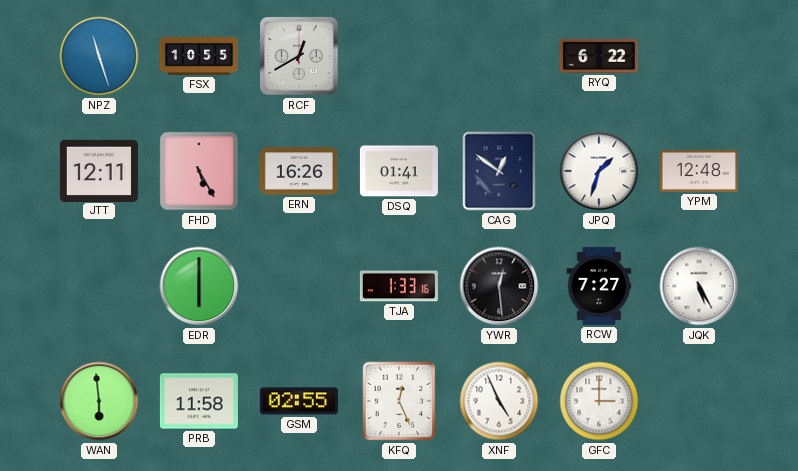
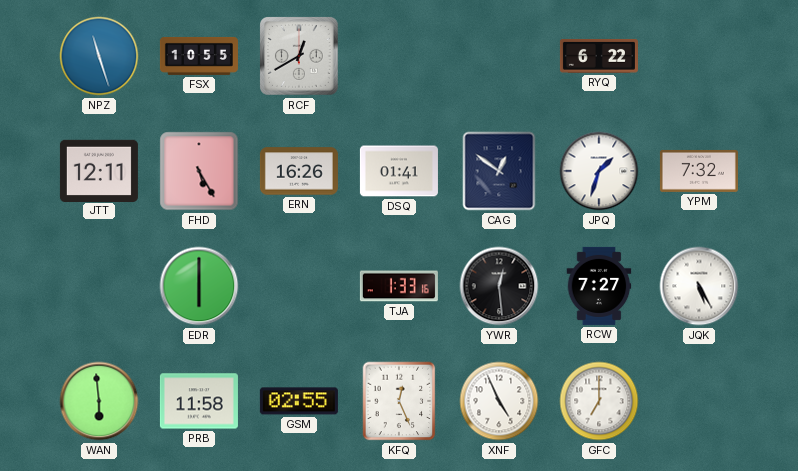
YPM: 12:48 -> 7:32 (699, 171)
GFC: 3:00 -> 7:00 (599, 401)
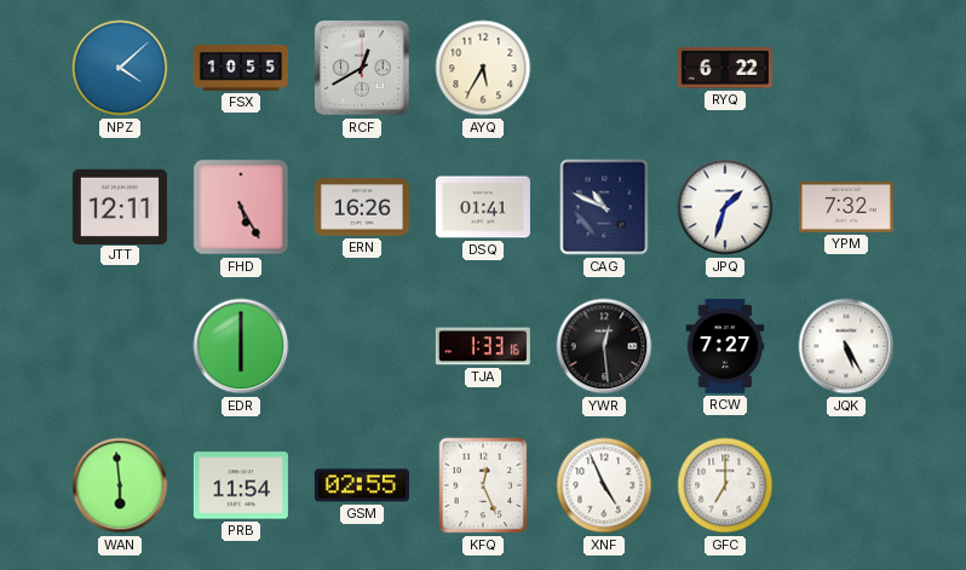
NPZ: 11:27 -> 4:08 (120, 68)
AYQ: none -> 5:35 (483, 68)
CAG: 12:51 -> 10:49 (604, 207)
PRB: 11:58 -> 11:54 (241, 485)
